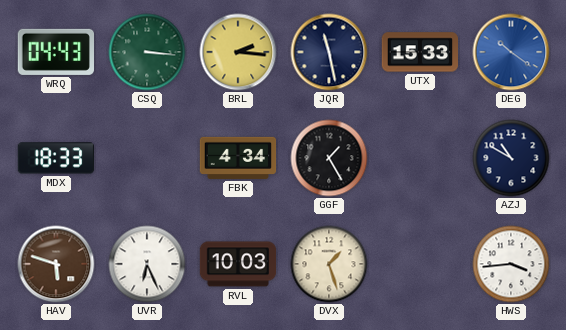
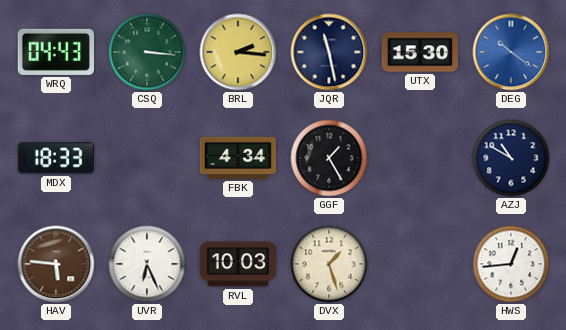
UTX: 15:33 -> 15:30 (419, 52)
HAV: 5:48 -> 5:46 (56, 264)
HWS: 3:44 -> 12:44 (511, 264)
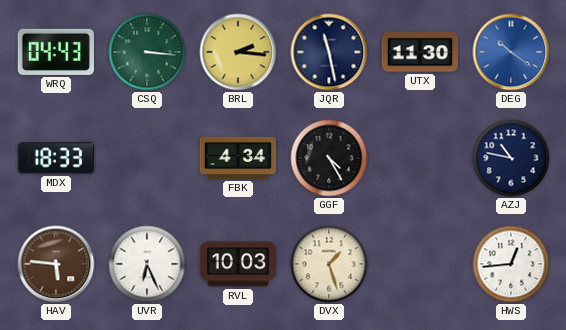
UTX: 15:30 -> 11:30 (419, 52)
GGF: 1:25 -> 4:25 (329, 158)
AZJ: 10:50 -> 10:47 (511, 158)
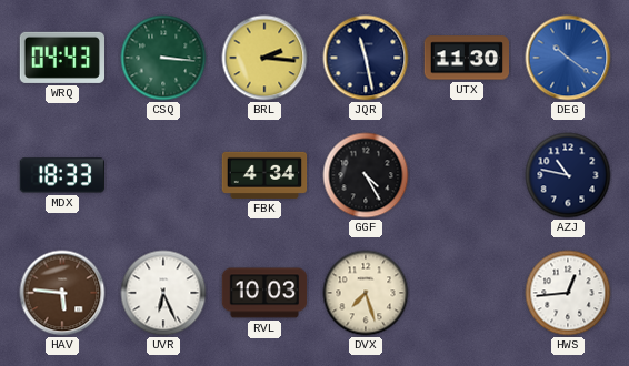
DVX: 1:27 -> 7:27 (366, 293)
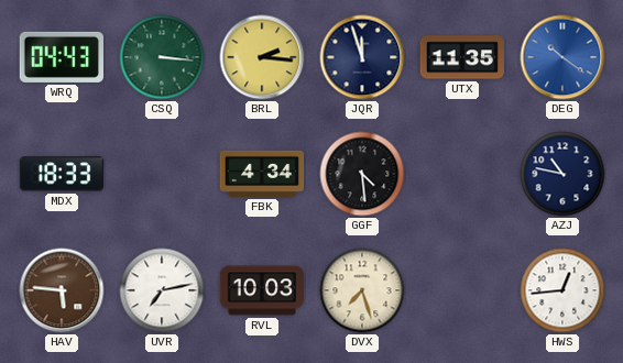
JQR: 11:28 -> 11:57 (362, 57)
UTX: 11:30 -> 11:35 (461, 57)
GGF: 4:25 -> 4:29 (362, 174)
UVR: 6:26 -> 7:13 (162, 290)
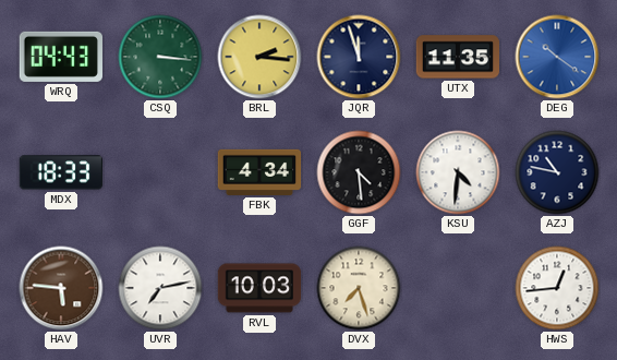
KSU: none -> 4:31 (458, 172)
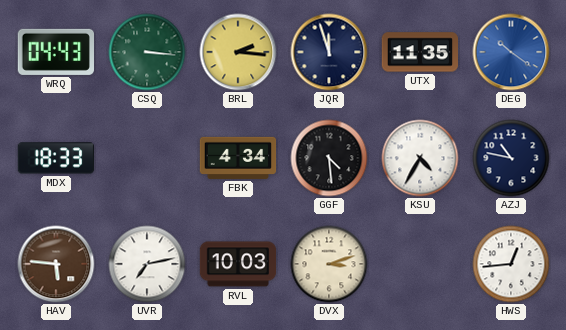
KSU: 4:31 -> 4:35 (420, 158)
DVX: 7:27 -> 3:12 (329, 264)
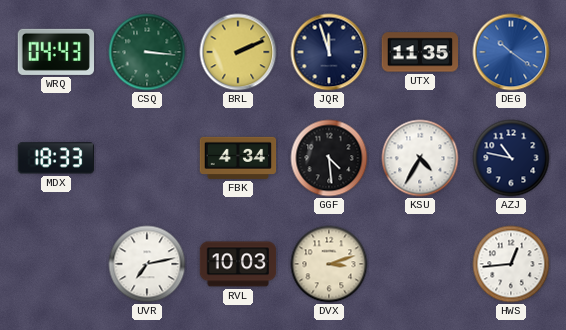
BRL: 2:16 -> 2:11 (238, 52)
HAV: 5:46 -> none (56, 264)
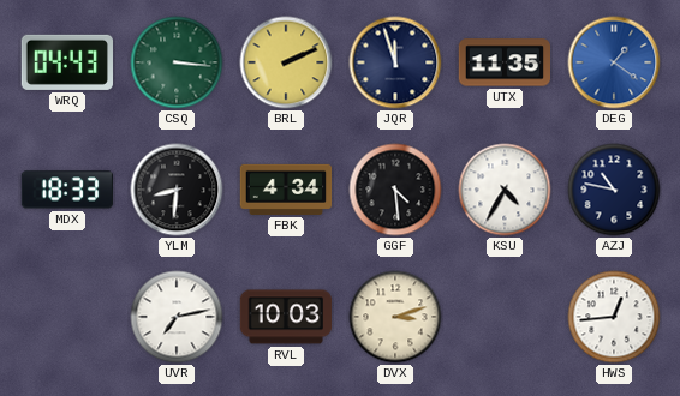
DEG: 10:21 -> 1:21 (614, 62)
YLM: none -> 8:31 (177, 190)
